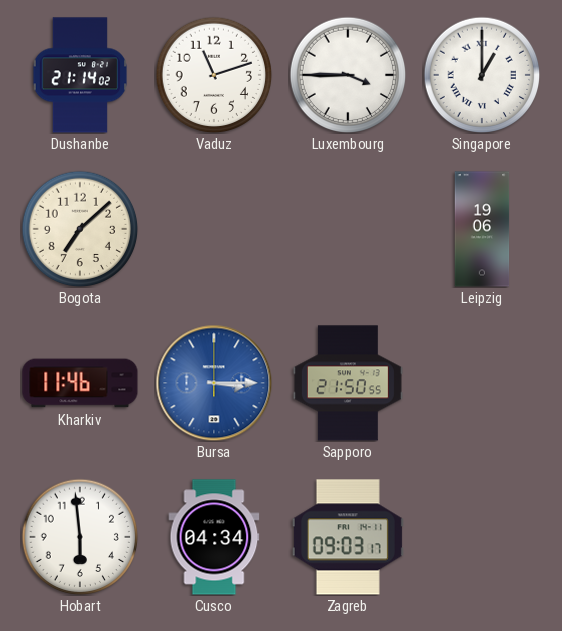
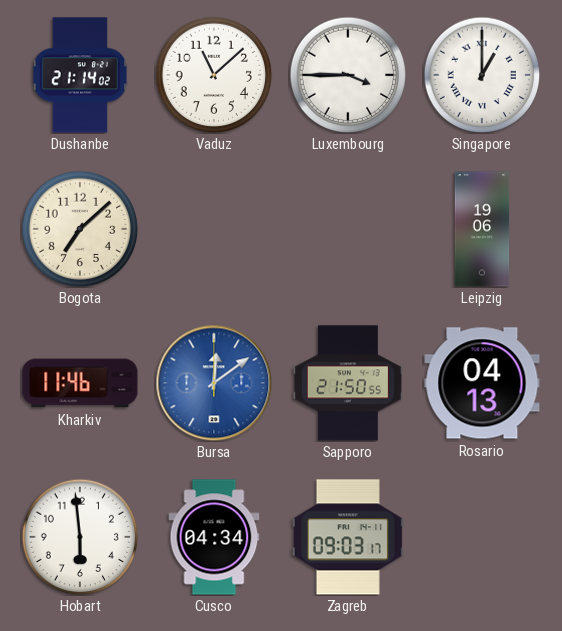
Vaduz: 11:12 -> 11:08 (214, 75)
Bursa: 3:15 -> 12:09 (214, 383)
Rosario: none -> 04:13 (482, 383)
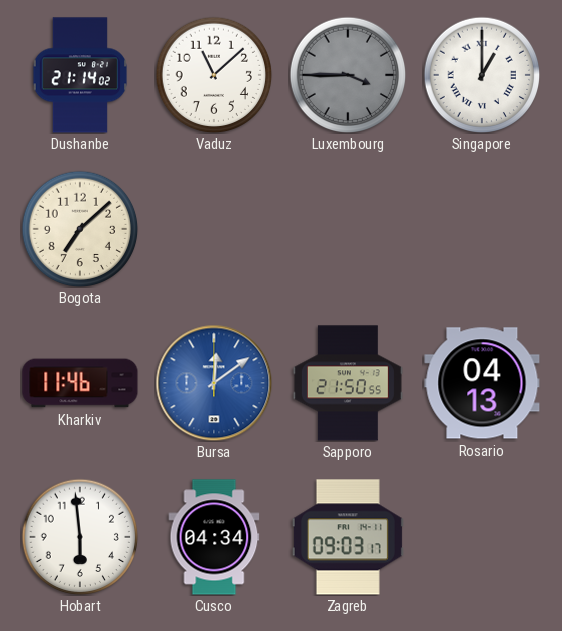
Luxembourg dial: white -> grey (348, 75)
Leipzig: 19:06 -> none (482, 229)
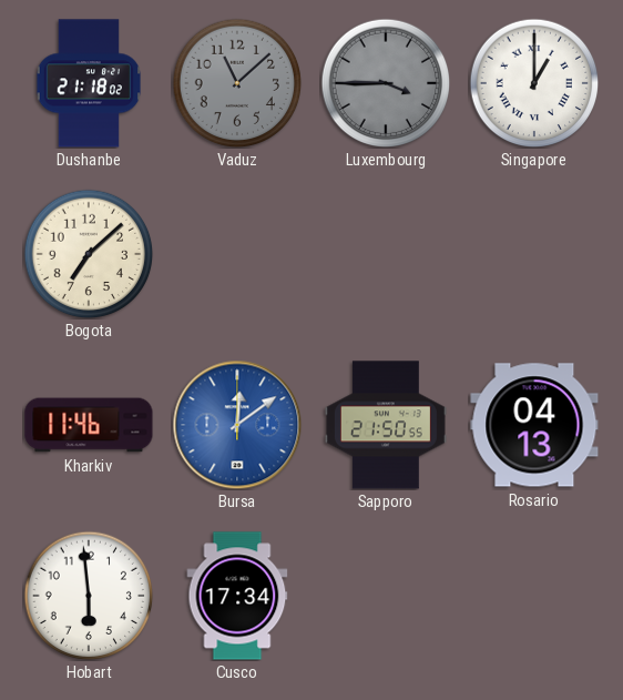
Dushanbe: 21:14 -> 21:18 (89, 83)
Vaduz dial: white -> grey (237, 83)
Cusco: 04:34 -> 17:34 (237, 596)
Zagreb: 09:03 -> none (348, 537)
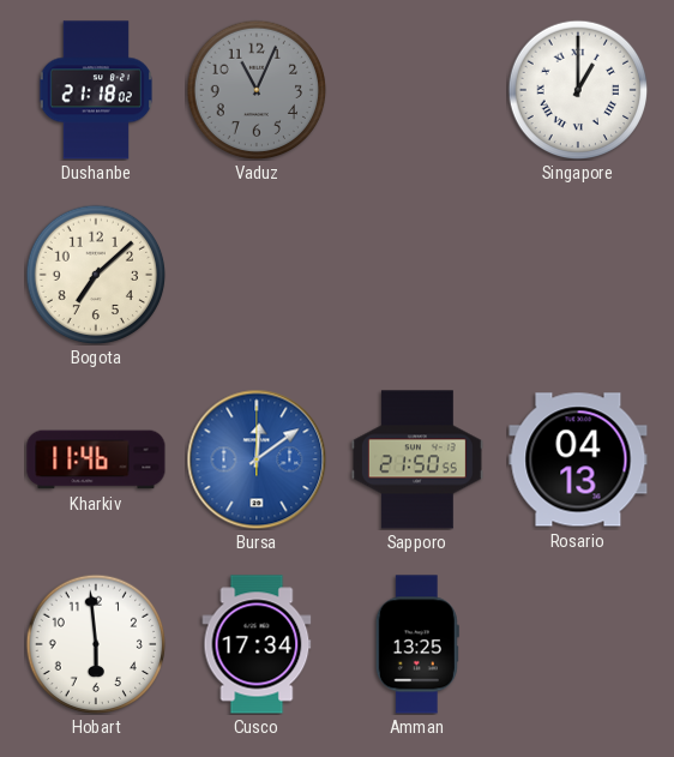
Vaduz: 11:08 -> 11:04 (257, 90)
Luxembourg: 3:45 -> none (386, 83)
Amman: none -> 13:25 (417, 644)
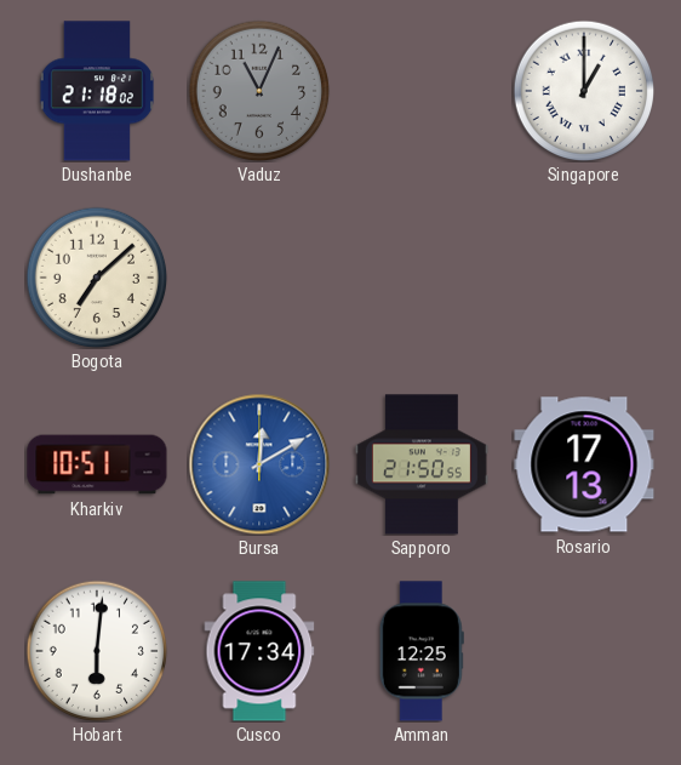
Kharkiv: 11:46 -> 10:51 (97, 464)
Bursa: 12:09 -> 12:10 (259, 464)
Rosario: 04:13 -> 17:13 (584, 464)
Hobart: 5:59 -> 6:01 (97, 651)
Amman: 13:25 -> 12:25 (422, 651)
